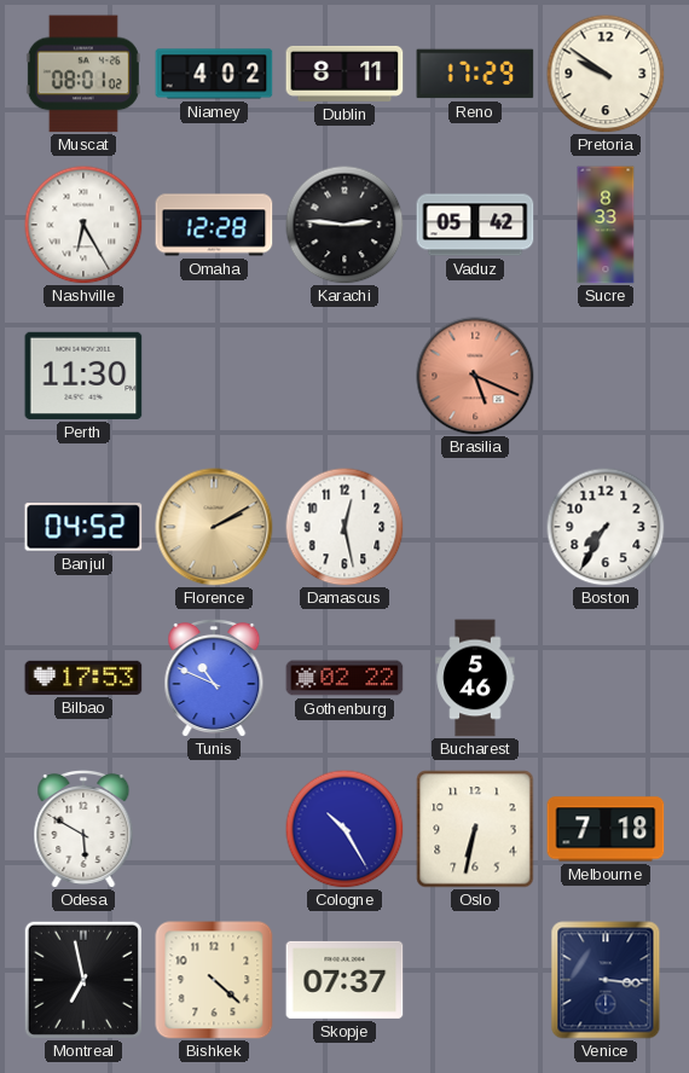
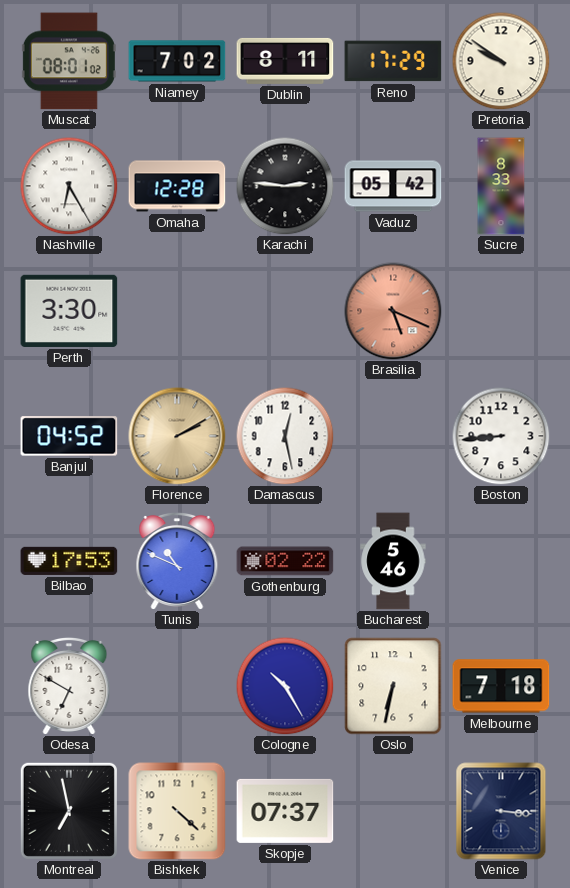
Niamey: 4:02 -> 7:02 (177, 61)
Perth: 11:30 -> 3:30 (69, 311)
Boston: 7:35 -> 8:44 (501, 436)
Odesa: 5:50 -> 6:50 (69, 686)
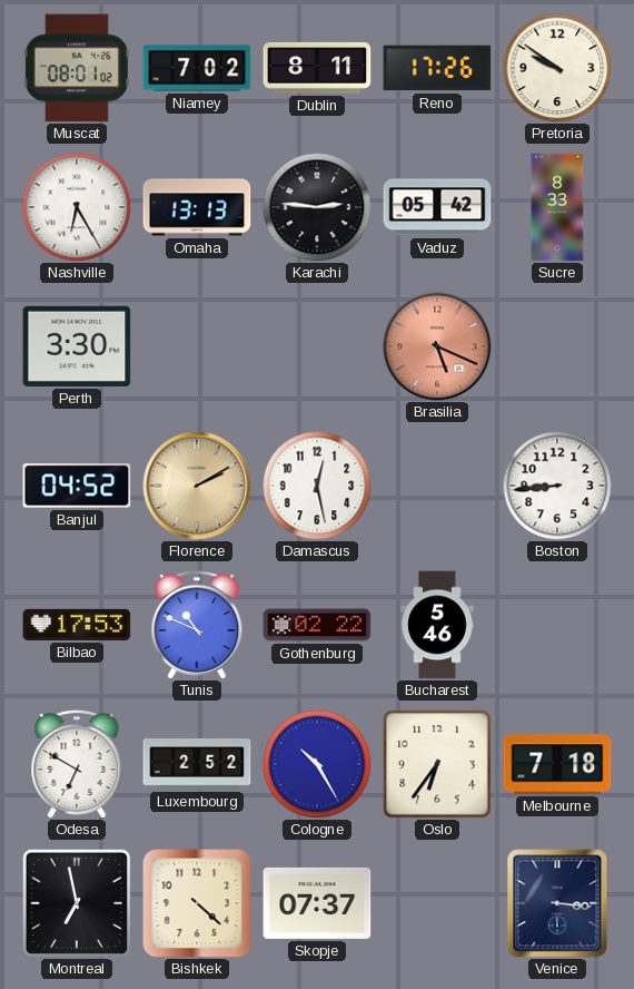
Reno: 17:29 -> 17:26 (437, 68)
Omaha: 12:28 -> 13:13 (197, 207)
Luxembourg: none -> 2:52 (197, 764)
Oslo: 6:32 -> 6:36 (437, 764)
